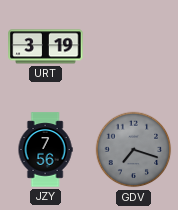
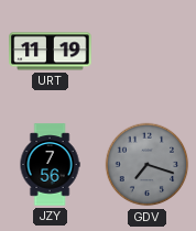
URT: 3:19 -> 11:19 (51, 52)
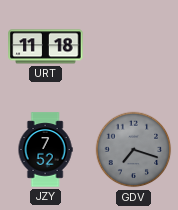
URT: 11:19 -> 11:18 (46, 47)
JZY: 7:56 -> 7:52 (45, 150)
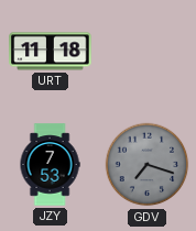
JZY: 7:52 -> 7:53 (50, 165)
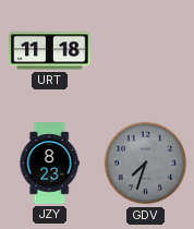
JZY: 7:53 -> 8:23 (49, 164)
GDV: 7:18 -> 7:33 (146, 164)
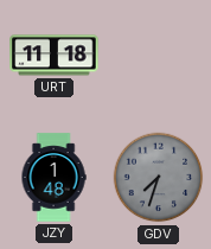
JZY: 8:23 -> 1:48 (53, 178)
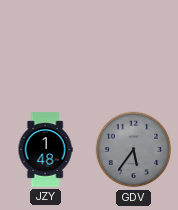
URT: 11:18 -> none (55, 56)
GDV: 7:33 -> 5:36 (134, 150)
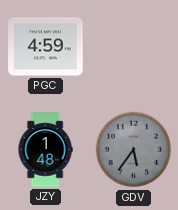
PGC: none -> 4:59 (46, 47)
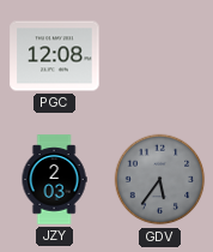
PGC: 4:59 -> 12:08 (55, 56)
JZY: 1:48 -> 2:03 (54, 180)
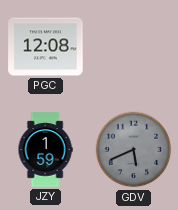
JZY: 2:03 -> 1:59 (45, 150)
GDV: 5:36 -> 5:41 (134, 150)
